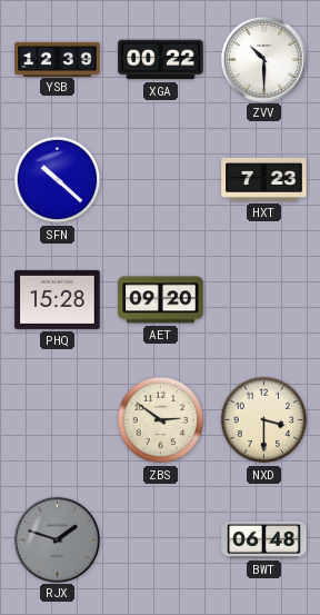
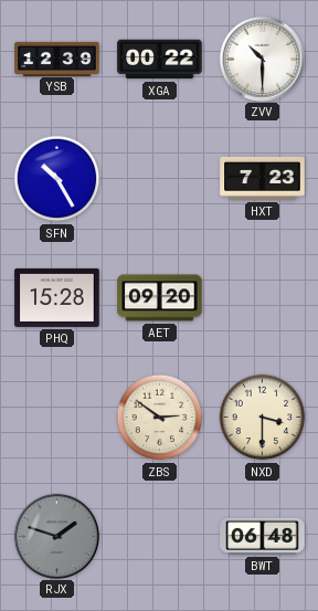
SFN: 10:22 -> 10:25 (57, 179)
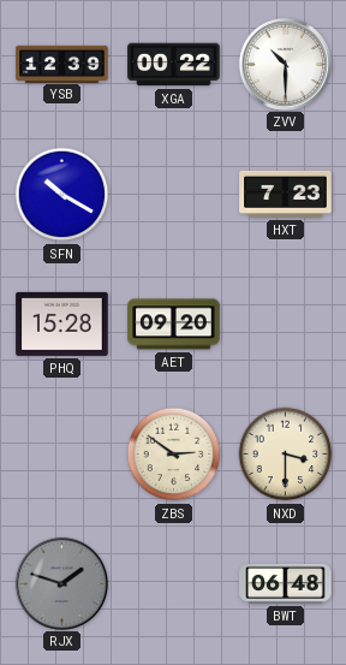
SFN: 10:25 -> 10:20 (62, 195)
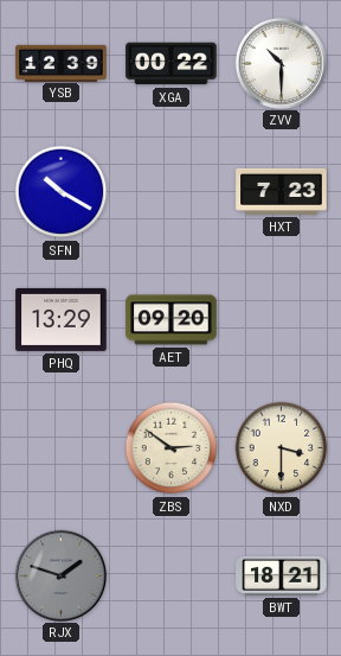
PHQ: 15:28 -> 13:29 (62, 319)
BWT: 06:48 -> 18:21 (282, 575)
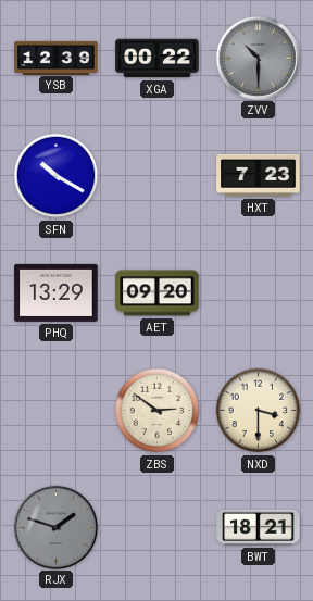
ZVV dial: white -> grey (258, 58)
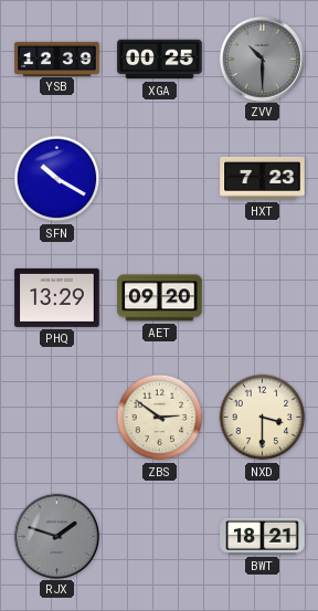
XGA: 00:22 -> 00:25 (160, 60)
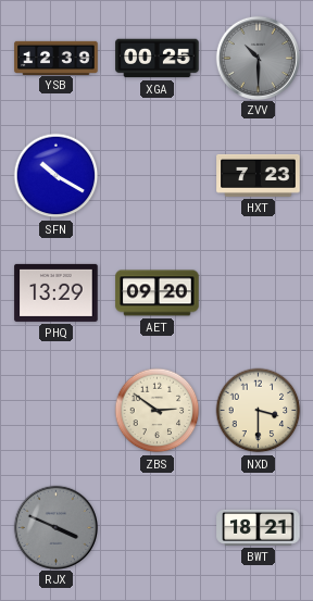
RJX: 1:48 -> 3:49 (55, 527)
